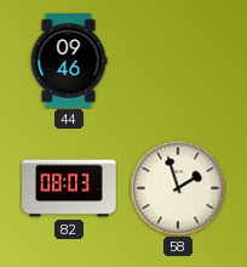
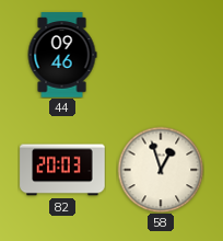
82: 08:03 -> 20:03 (62, 170)
58: 1:57 -> 12:57 (161, 170)
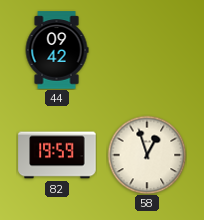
44: 09:46 -> 09:42 (57, 50)
82: 20:03 -> 19:59 (57, 155)
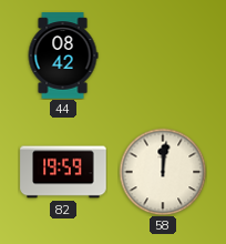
44: 09:42 -> 08:42 (63, 55)
58: 12:57 -> 12:01 (163, 172)
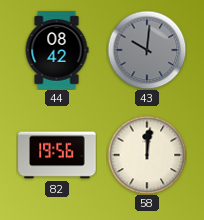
43: none -> 10:01 (147, 50)
82: 19:59 -> 19:56 (57, 155)
